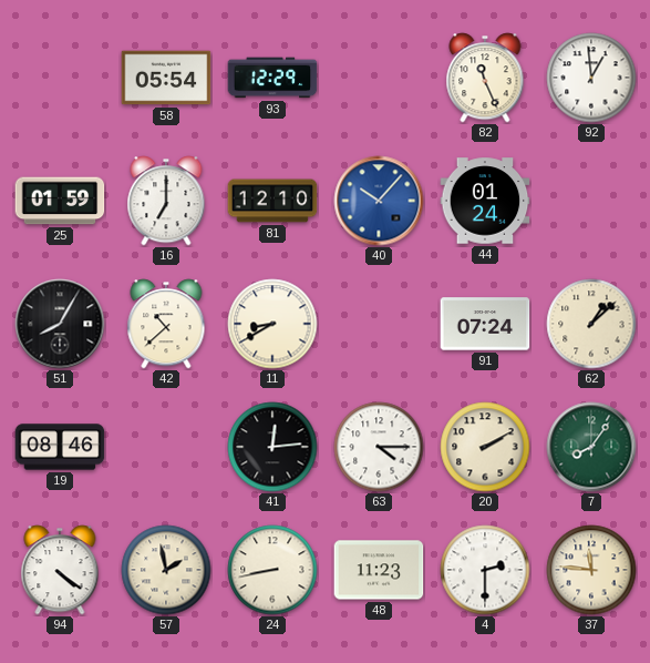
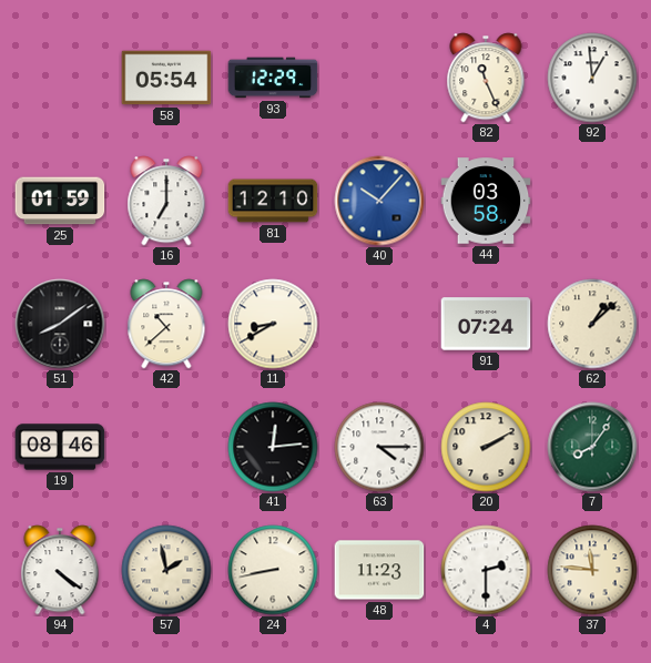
44: 01:24 -> 03:58 (486, 201)
51: 8:05 -> 8:09 (60, 324)
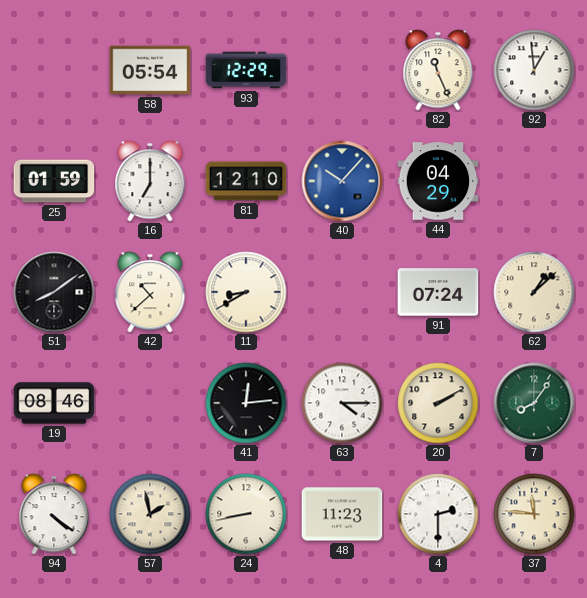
44: 03:58 -> 04:29 (438, 181)
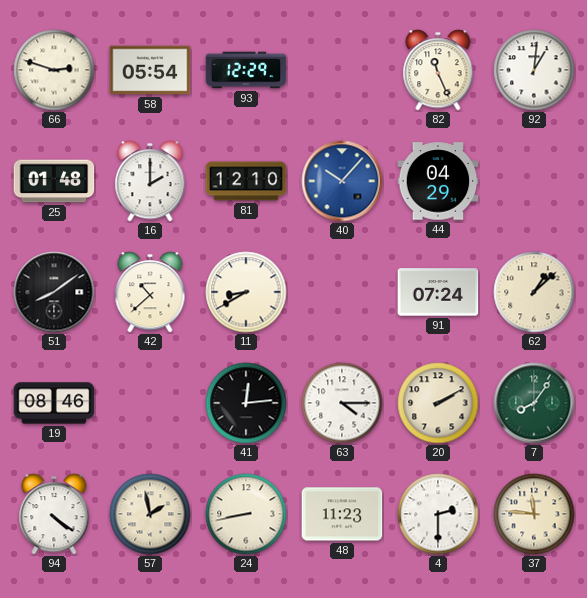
66: none -> 2:48 (54, 70)
92: 12:59 -> 1:01 (534, 70)
25: 01:59 -> 01:48 (54, 181)
16: 7:00 -> 2:00 (150, 181)
